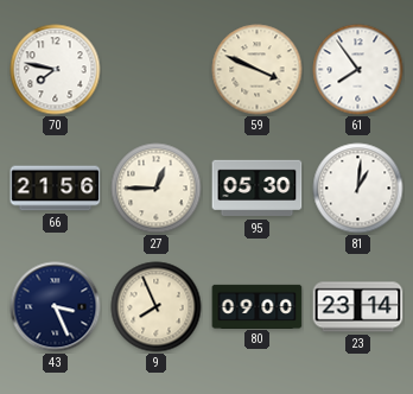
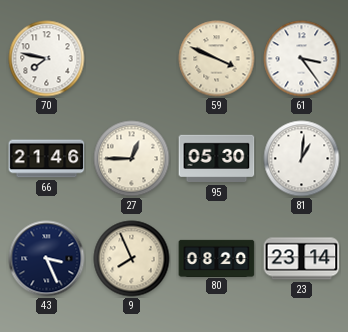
61: 7:54 -> 3:24 (302, 59)
66: 21:56 -> 21:46 (47, 159)
80: 09:00 -> 08:20 (217, 258)
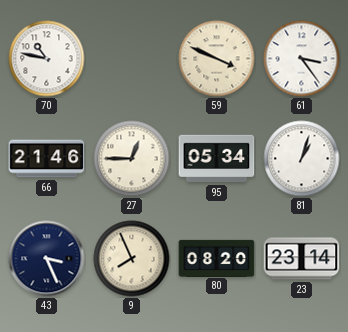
70: 7:47 -> 10:47 (47, 59)
95: 05:30 -> 05:34 (217, 159)
81: 1:01 -> 1:03 (302, 159)
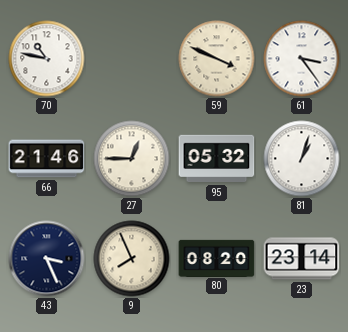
95: 05:34 -> 05:32 (217, 159)
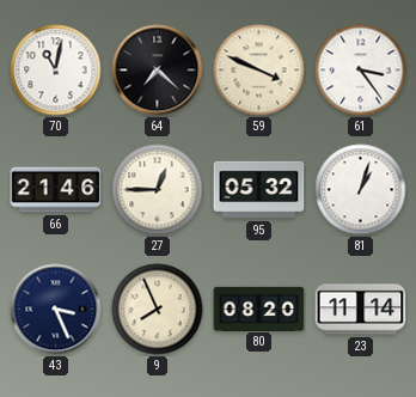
70: 10:47 -> 11:02 (56, 71)
64: none -> 7:22 (158, 71)
23: 23:14 -> 11:14 (361, 310)
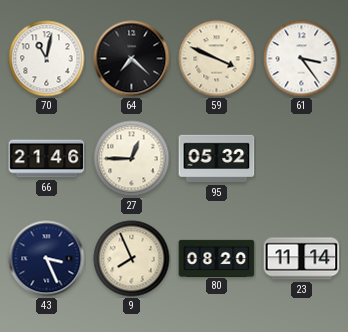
81: 1:03 -> none (361, 190)
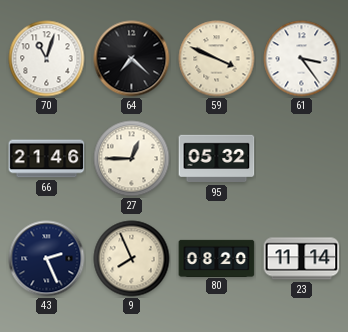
70: 11:02 -> 11:03 (47, 59)
43: 3:26 -> 2:26 (47, 259)
